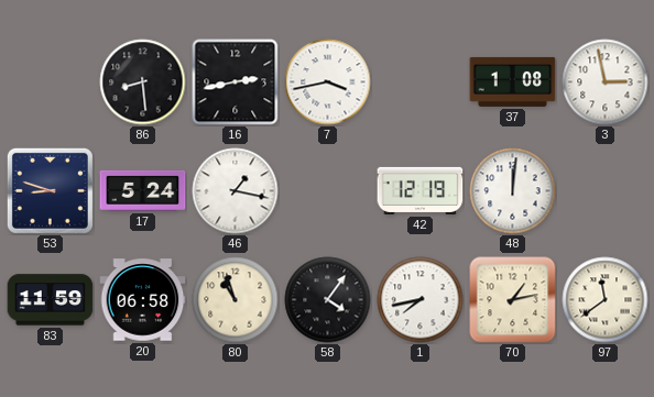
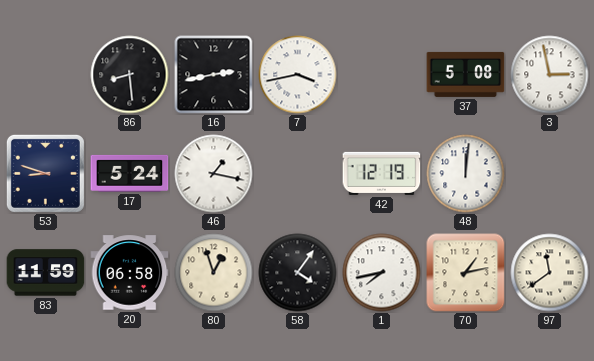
37: 1:08 -> 5:08 (466, 74)
80: 10:57 -> 12:57 (214, 273)
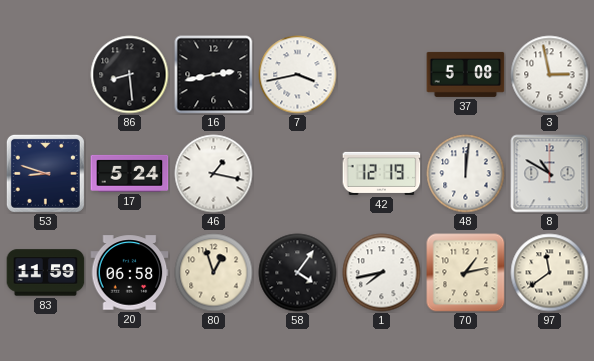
8: none -> 10:50 (550, 174)
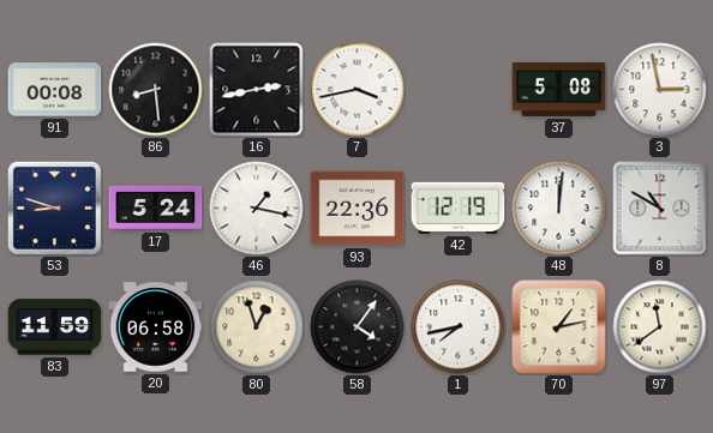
91: none -> 00:08 (55, 90)
93: none -> 22:36 (358, 209)
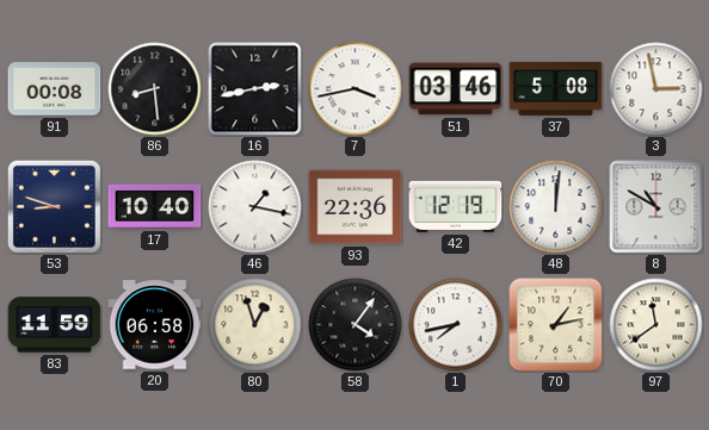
51: none -> 03:46 (456, 89)
17: 5:24 -> 10:40 (155, 206)
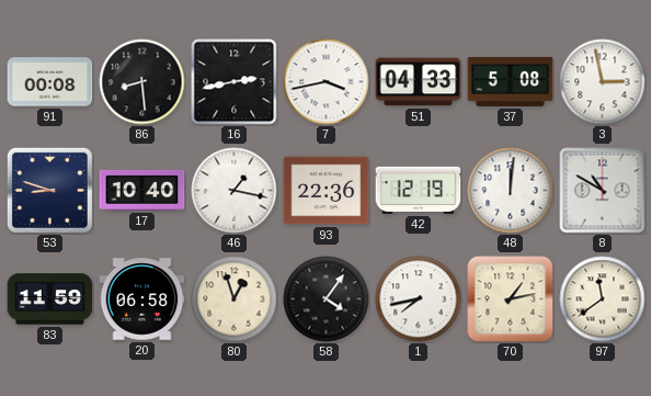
51: 03:46 -> 04:33 (419, 82)
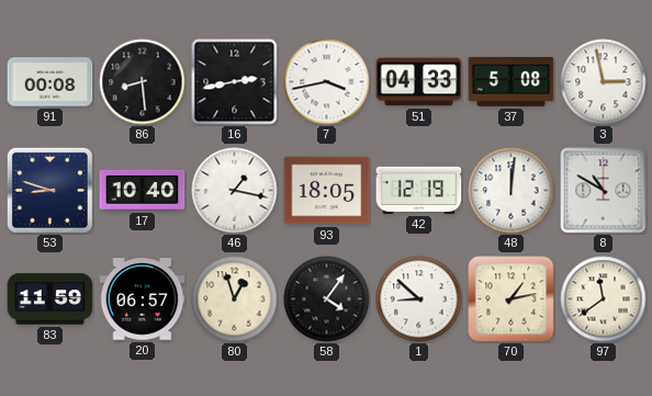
93: 22:36 -> 18:05 (327, 191)
20: 06:58 -> 06:57 (143, 299)
1: 7:43 -> 8:52 (419, 299)
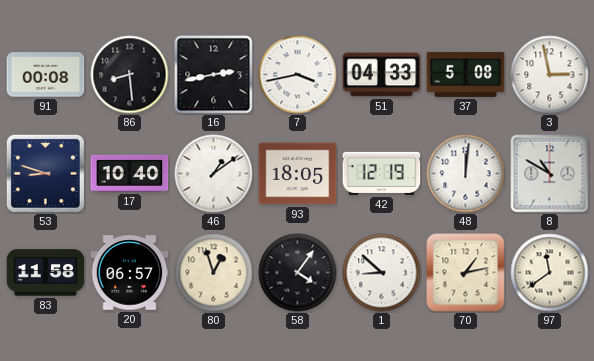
46: 1:17 -> 1:09 (214, 174)
83: 11:59 -> 11:58 (46, 273)
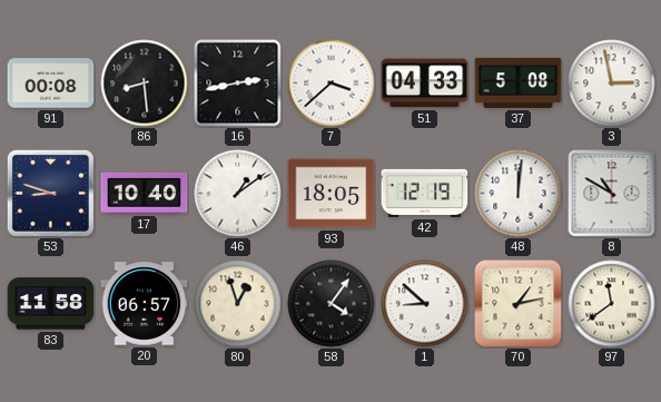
7: 3:43 -> 3:38 (332, 84)
